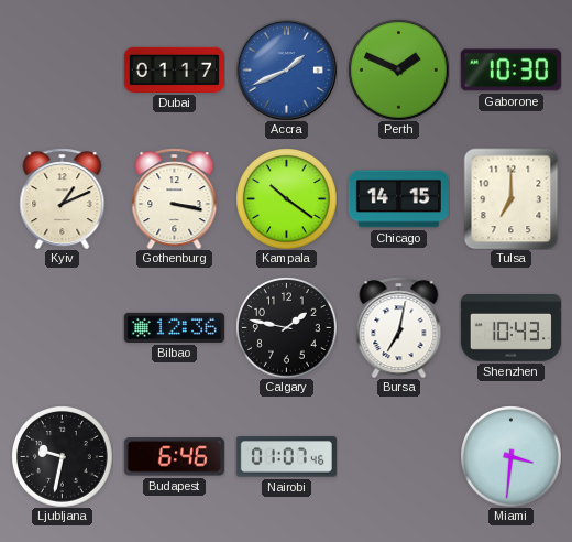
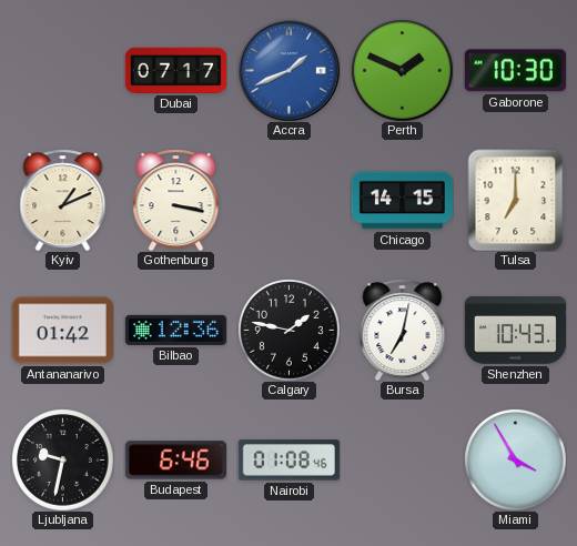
Dubai: 01:17 -> 07:17 (175, 70)
Kampala: 10:21 -> none (287, 199)
Antananarivo: none -> 01:42 (62, 331)
Nairobi: 01:07 -> 01:08 (288, 461)
Miami: 3:31 -> 3:55 (516, 461)
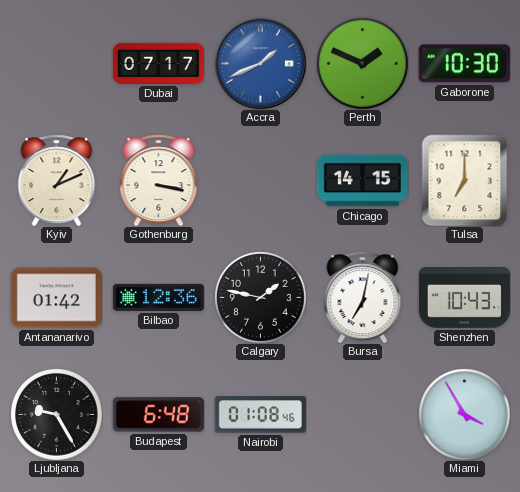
Ljubljana: 9:32 -> 9:25 (57, 415)
Budapest: 6:46 -> 6:48 (158, 415)
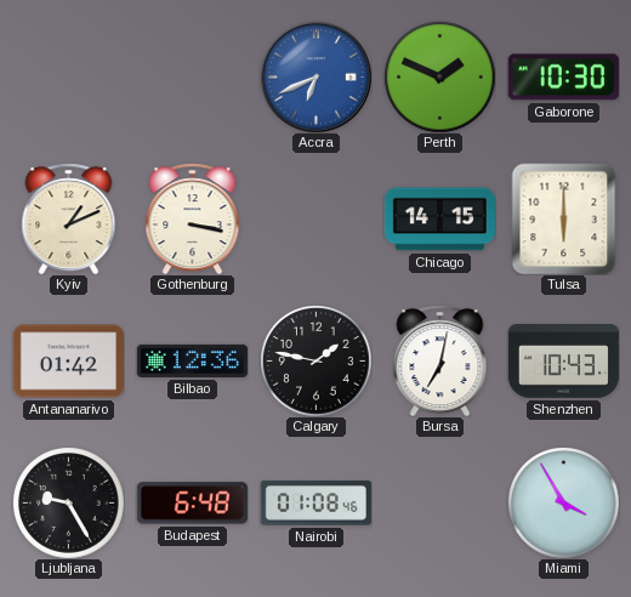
Dubai: 07:17 -> none (158, 63)
Accra: 1:41 -> 6:41 (315, 76)
Tulsa: 7:00 -> 6:00 (564, 218)
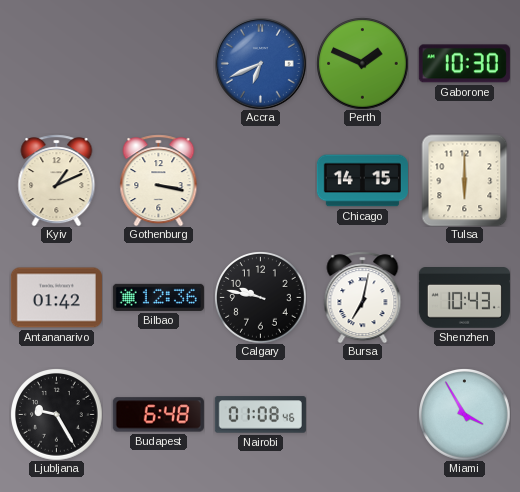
Calgary: 1:47 -> 9:47 (261, 298)
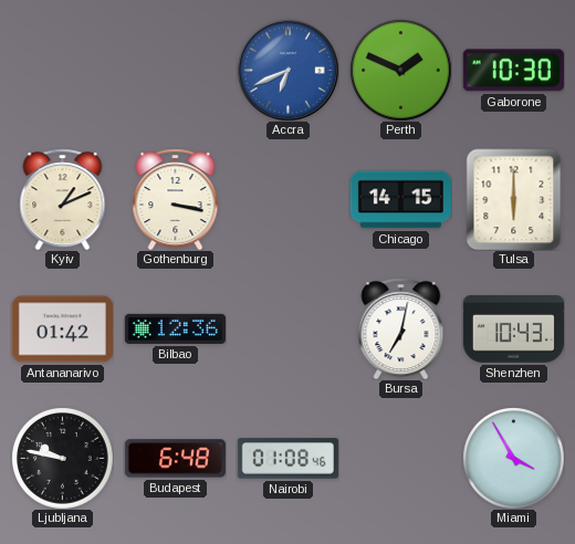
Calgary: 9:47 -> none (261, 298)
Ljubljana: 9:25 -> 9:47 (63, 459)
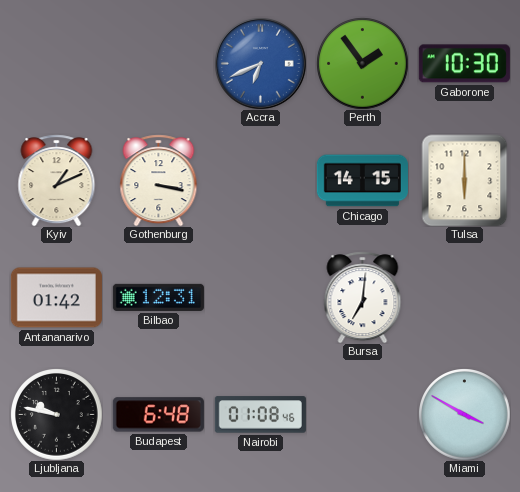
Perth: 1:49 -> 1:54 (363, 64)
Bilbao: 12:36 -> 12:31 (158, 297)
Bursa: 7:02 -> 7:01 (363, 297)
Shenzhen: 10:43 -> none (513, 329)
Miami: 3:55 -> 3:50 (465, 415)
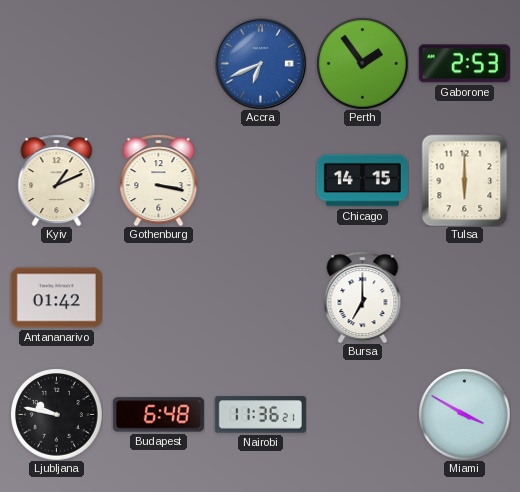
Gaborone: 10:30 -> 2:53 (464, 64)
Bilbao: 12:31 -> none (158, 297)
Bursa: 7:01 -> 7:00 (363, 297)
Nairobi: 01:08 -> 11:36 (260, 415)
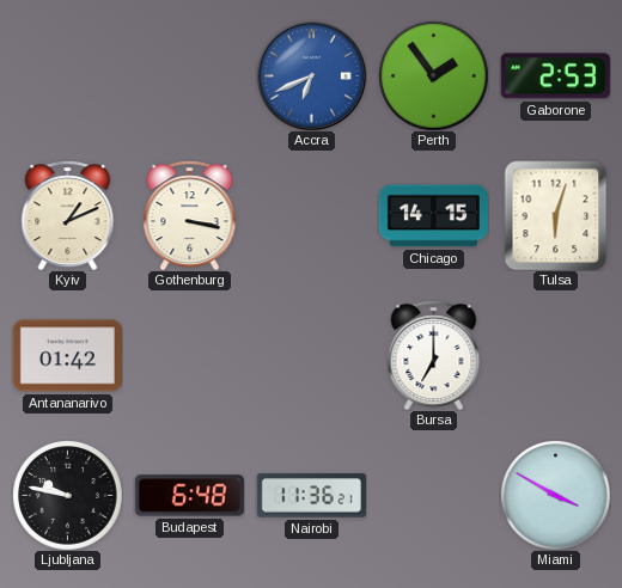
Tulsa: 6:00 -> 6:03 (556, 215)
